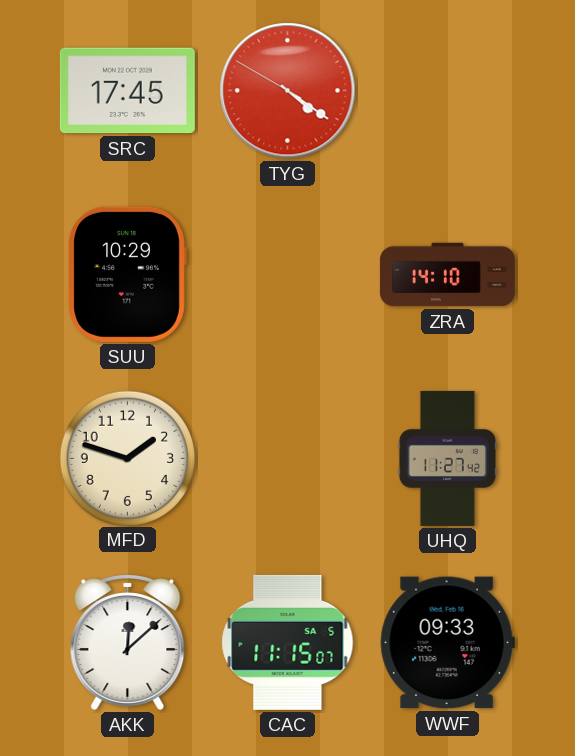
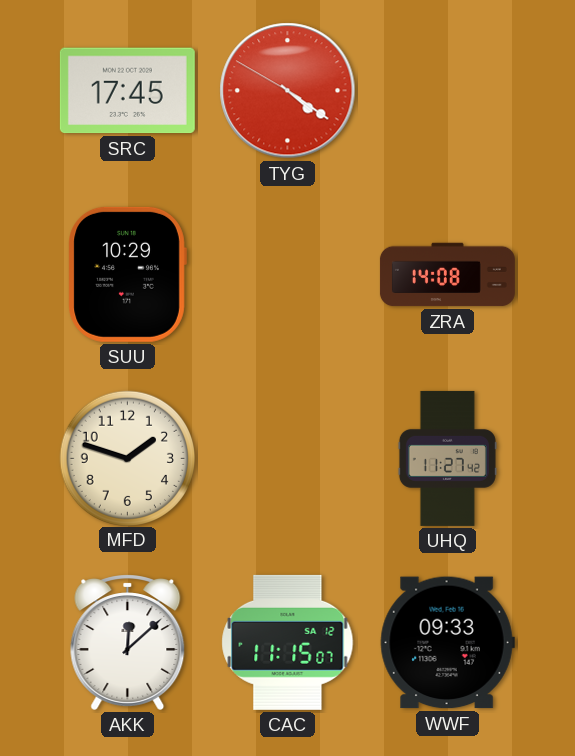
ZRA: 14:10 -> 14:08 (447, 275)
CAC date: SA 5 -> SA 12 (288, 642)
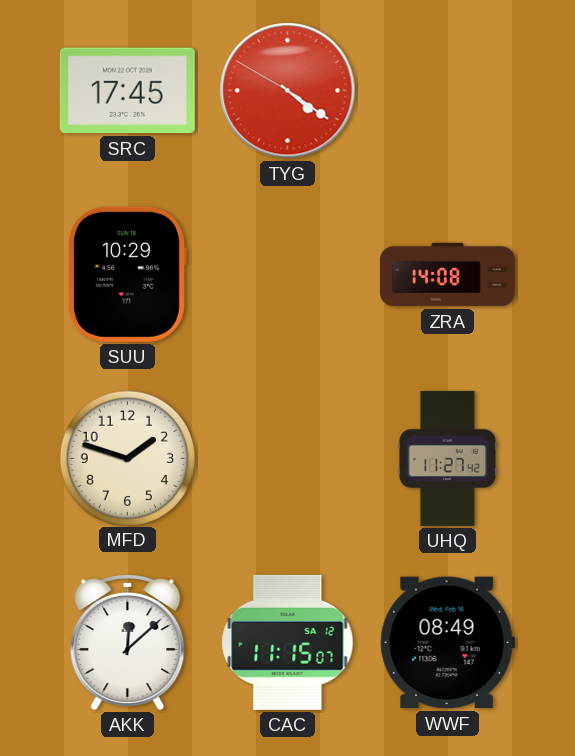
WWF: 09:33 -> 08:49 (447, 643)
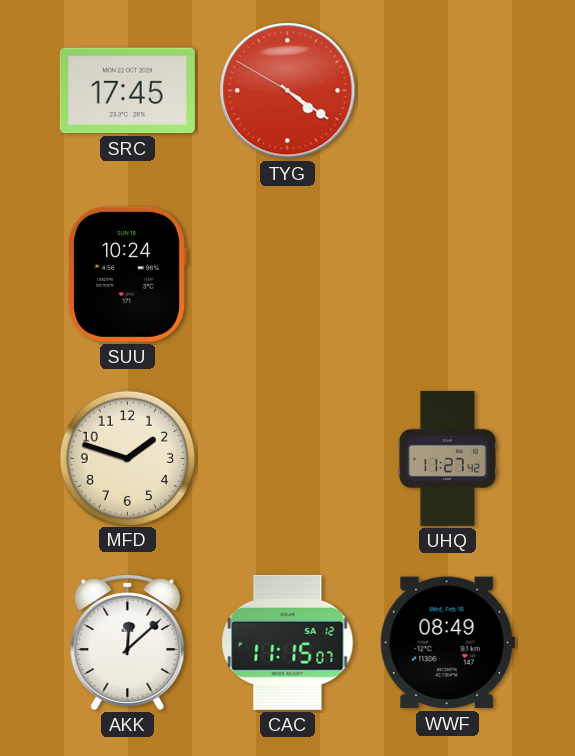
SUU: 10:29 -> 10:24 (127, 274)
ZRA: 14:08 -> none (447, 275)
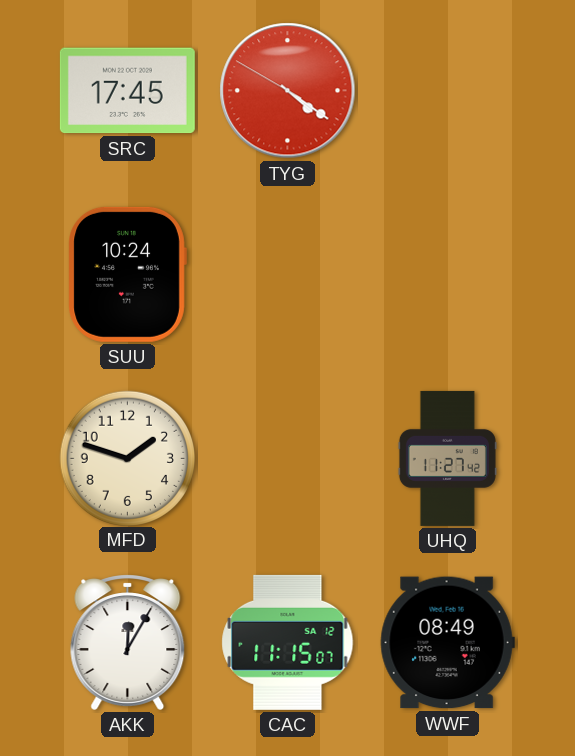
AKK: 12:08 -> 12:05 (128, 642)
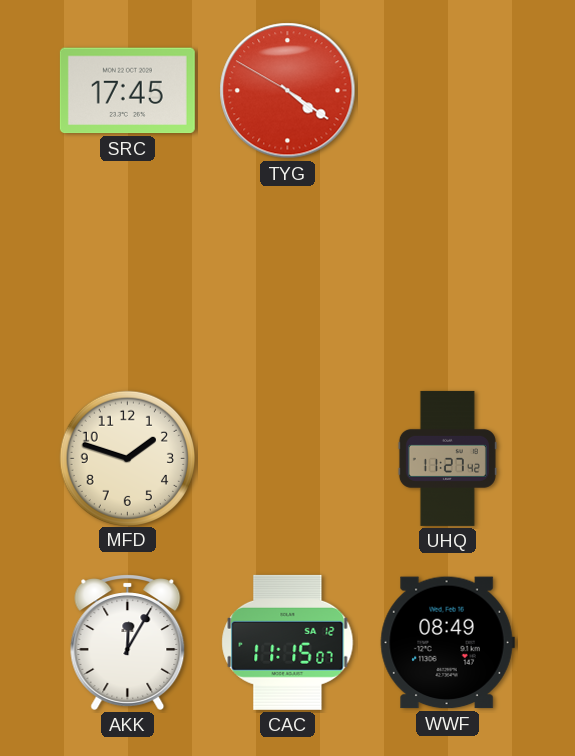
SUU: 10:24 -> none (127, 274)
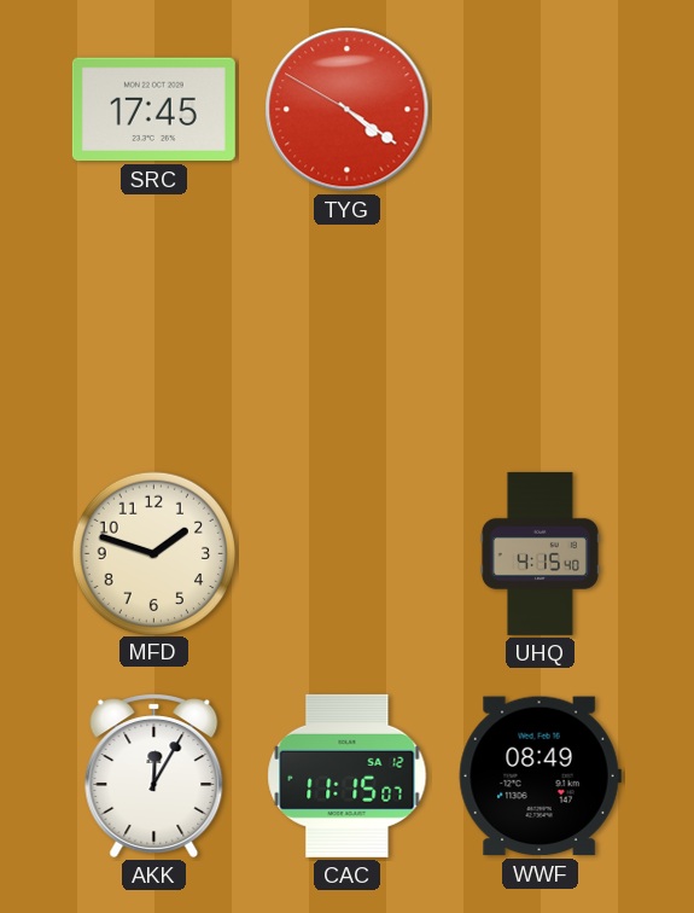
UHQ: 11:27 -> 4:15 (540, 553)
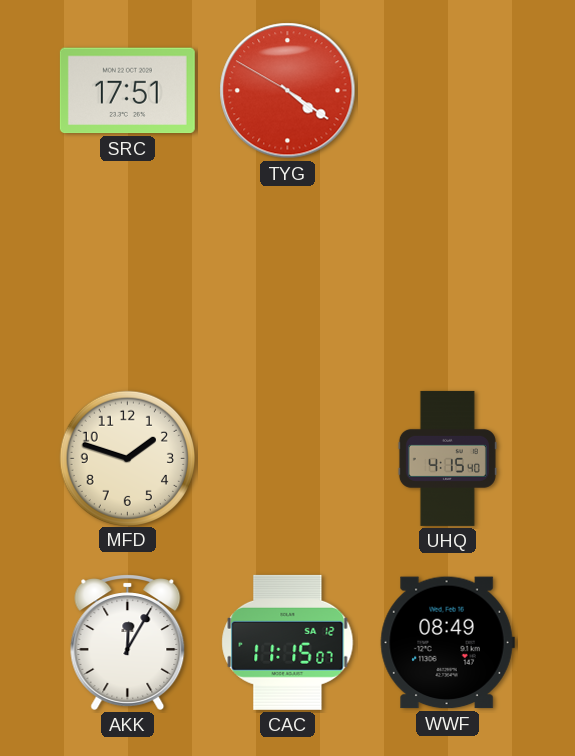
SRC: 17:45 -> 17:51 (127, 91)
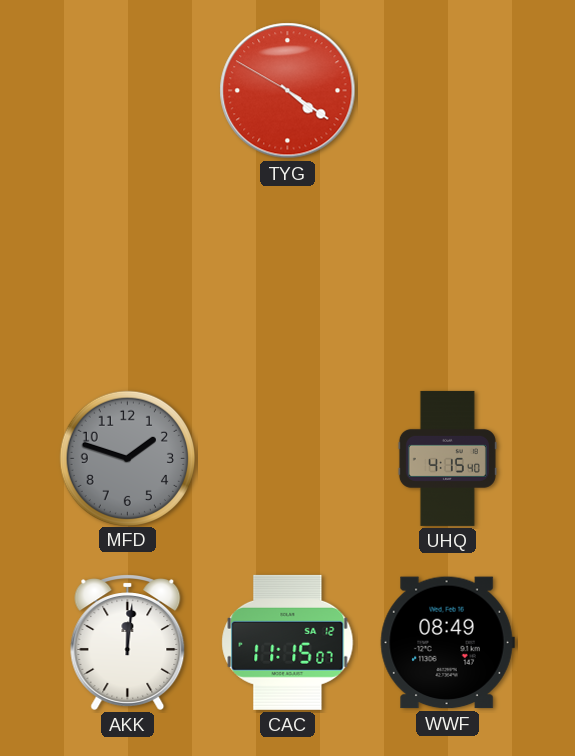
SRC: 17:51 -> none (127, 91)
MFD dial: cream -> grey (127, 458)
AKK: 12:05 -> 12:01 (128, 642)
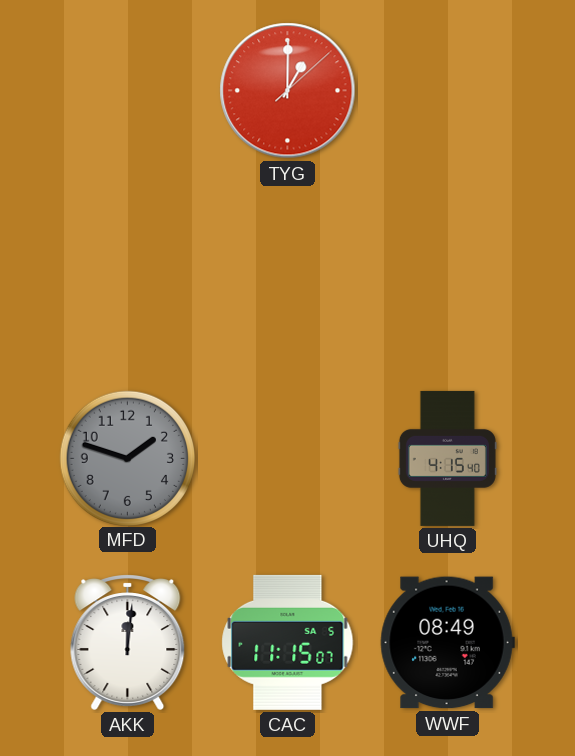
TYG: 4:20 -> 1:00 (288, 91)
CAC date: SA 12 -> SA 5 (288, 642)
